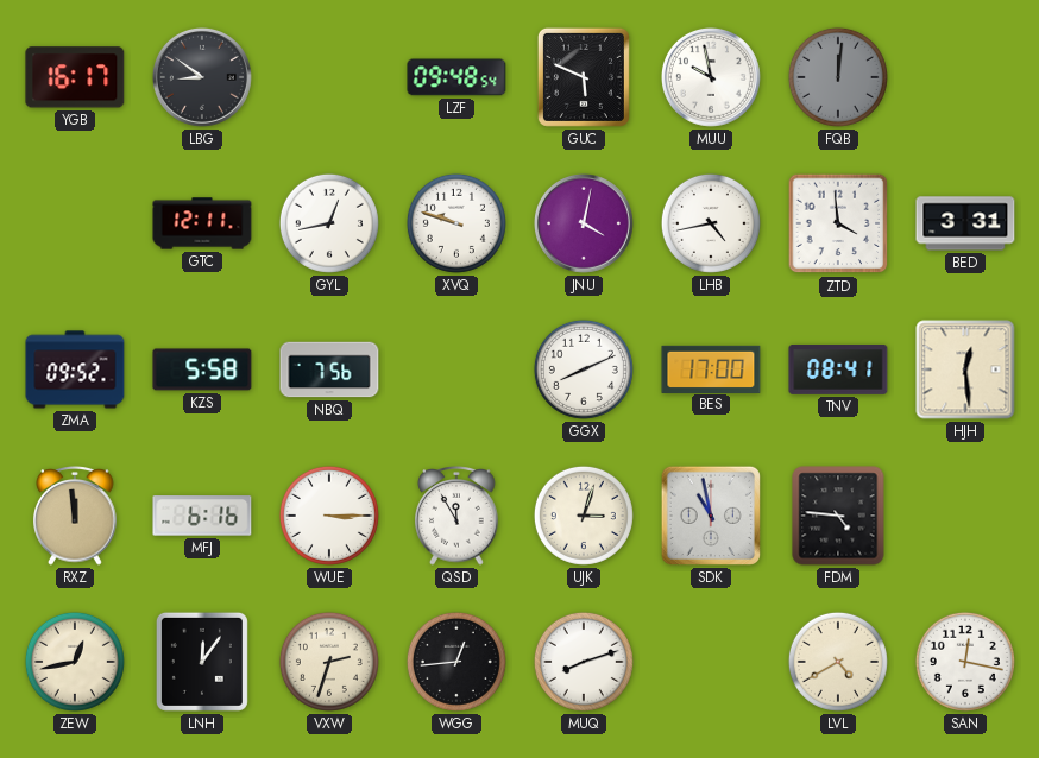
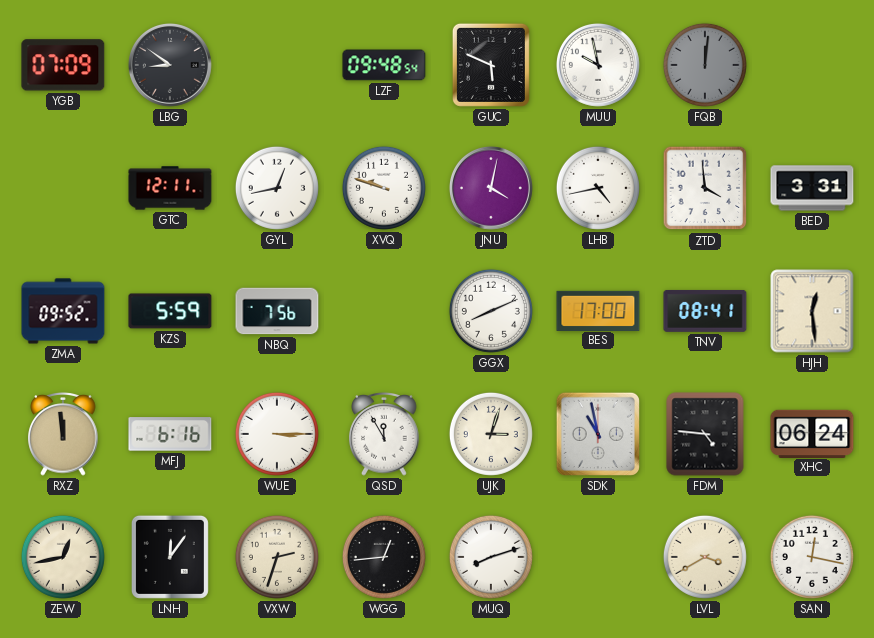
YGB: 16:17 -> 07:09 (63, 65)
KZS: 5:58 -> 5:59 (170, 311)
XHC: none -> 06:24 (812, 433)
LVL: 4:40 -> 3:40 (705, 557)
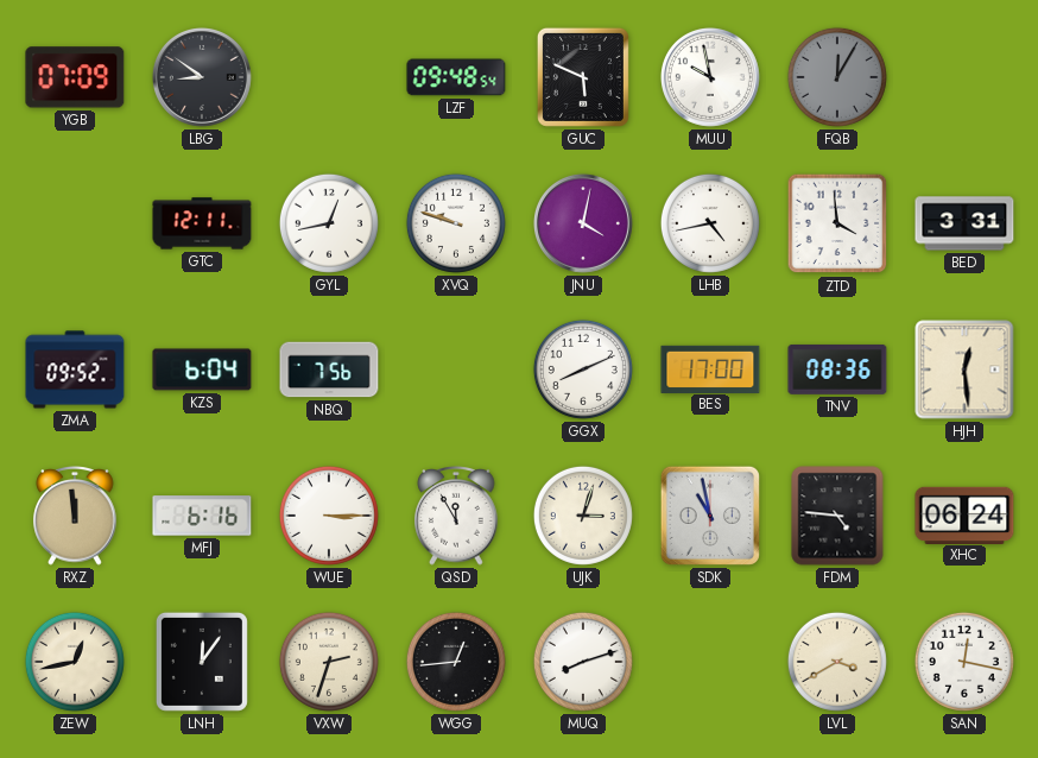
FQB: 12:01 -> 12:05 (837, 77)
KZS: 5:59 -> 6:04 (202, 369)
TNV: 08:41 -> 08:36 (837, 369)
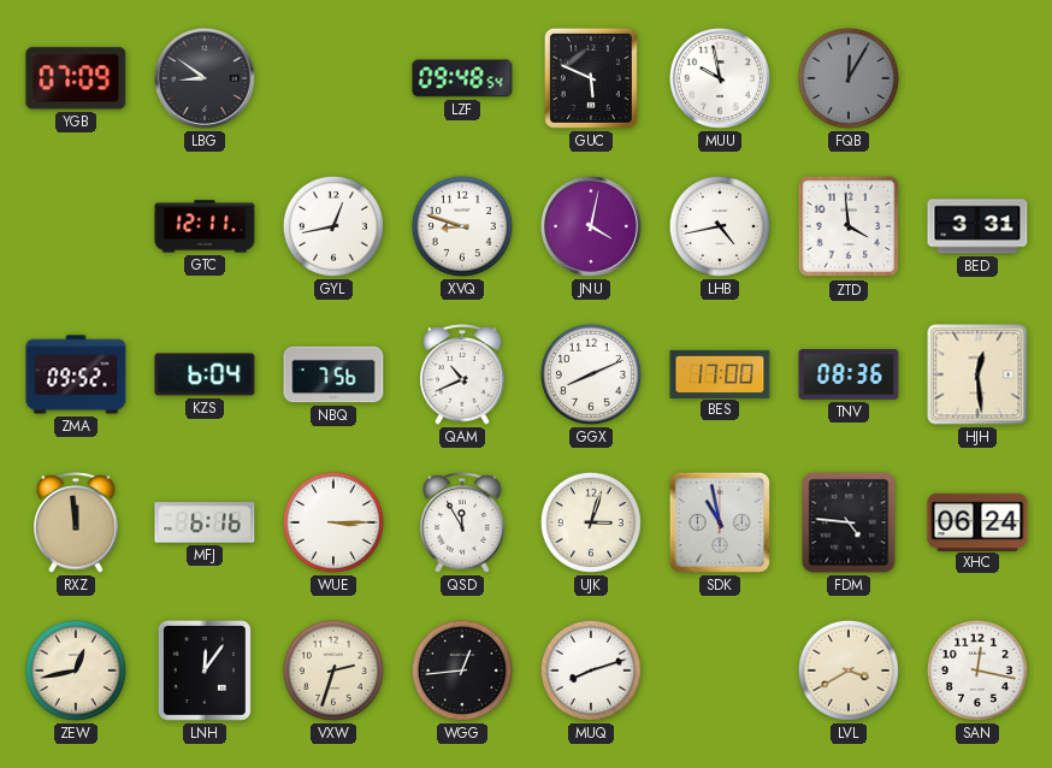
XVQ: 9:48 -> 8:48 (462, 226)
QAM: none -> 10:41 (462, 374)
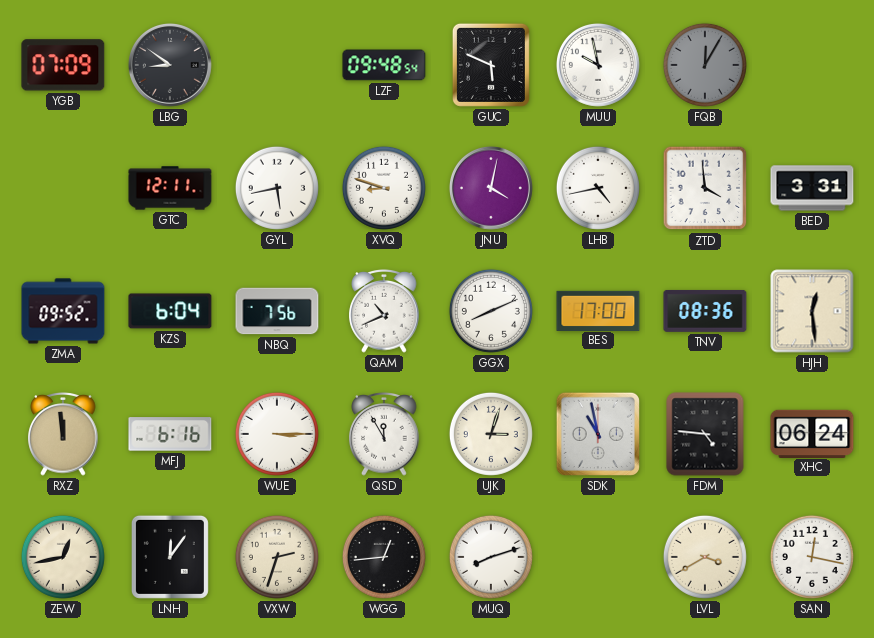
GYL: 12:43 -> 5:43 (277, 188)
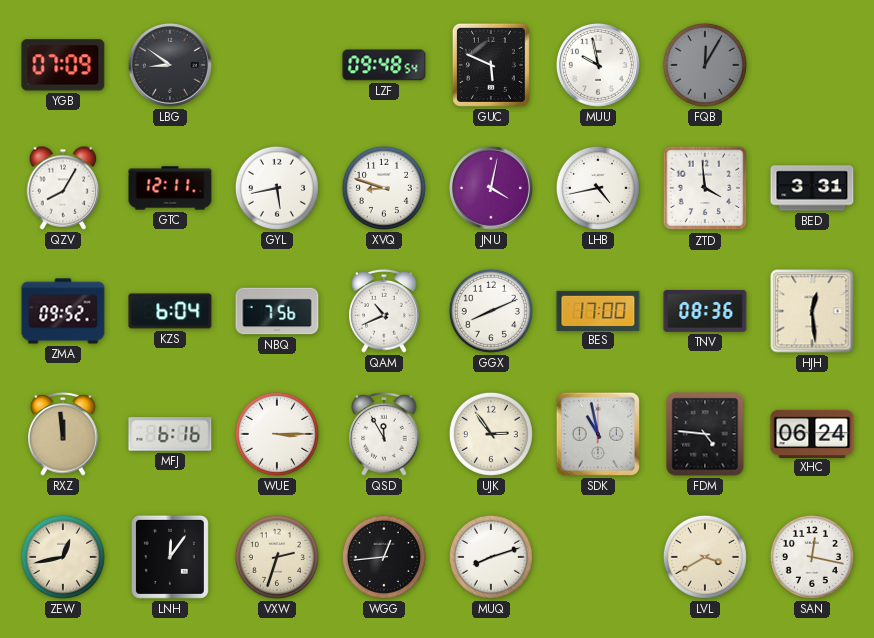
QZV: none -> 8:05 (63, 188)
UJK: 3:03 -> 2:54 (491, 434)
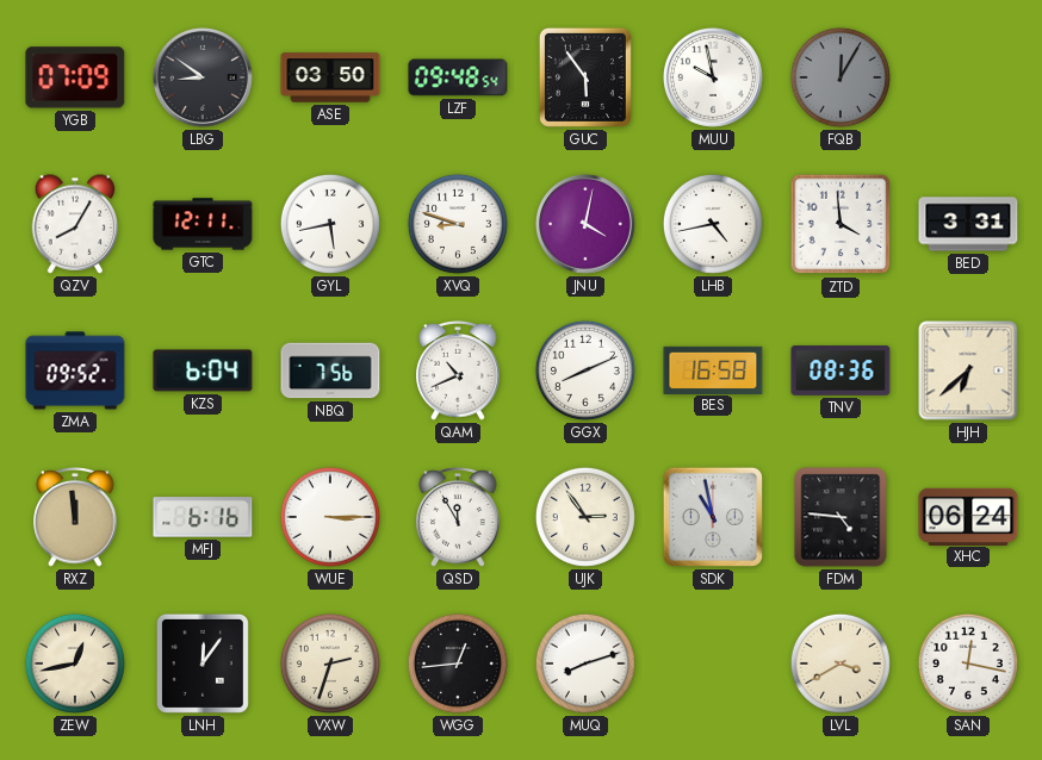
ASE: none -> 03:50 (330, 77)
GUC: 5:49 -> 5:54 (585, 77)
BES: 17:00 -> 16:58 (713, 369)
HJH: 12:29 -> 6:38 (968, 370)
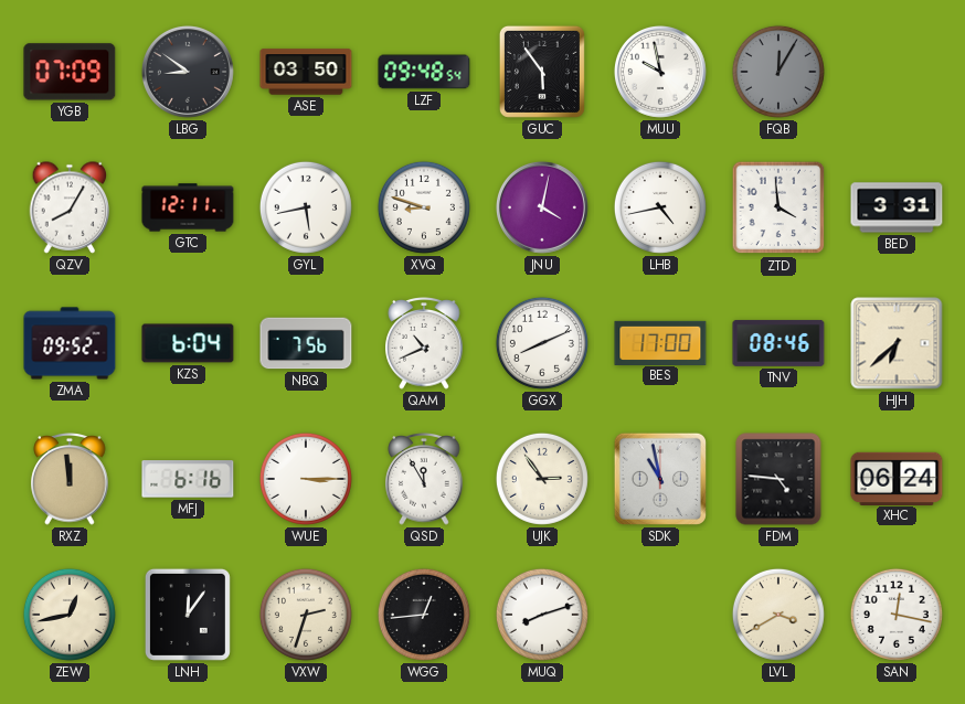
BES: 16:58 -> 17:00 (660, 342)
TNV: 08:36 -> 08:46 (778, 343)
